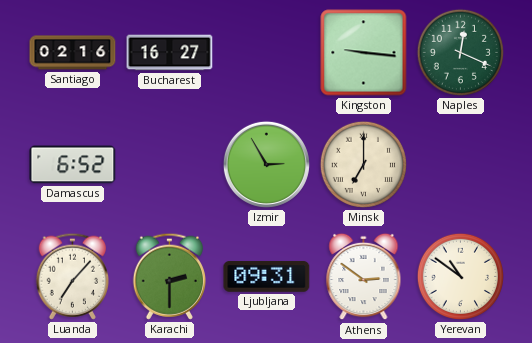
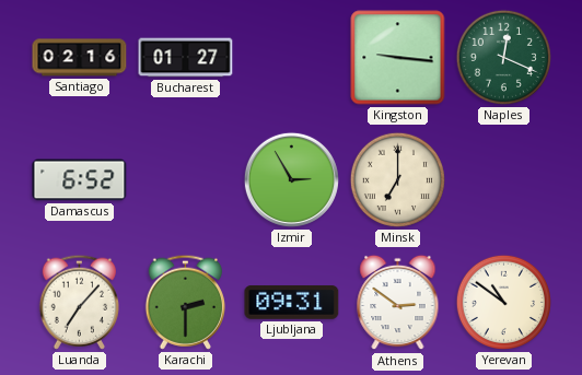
Bucharest: 16:27 -> 01:27 (186, 58)
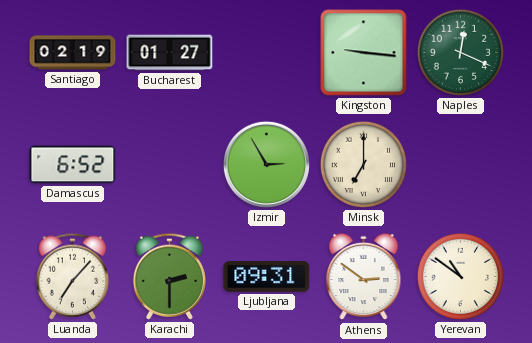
Santiago: 02:16 -> 02:19 (73, 53)
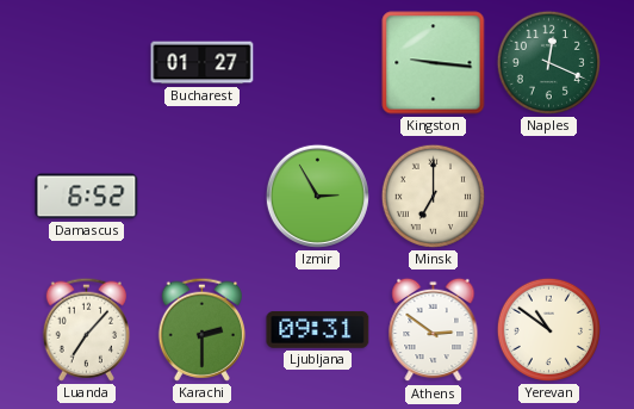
Santiago: 02:19 -> none (73, 53)
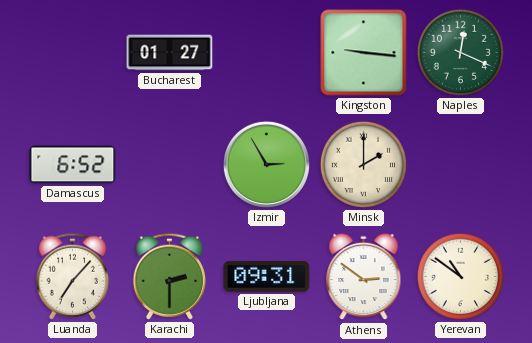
Minsk: 7:00 -> 2:00 (363, 164)
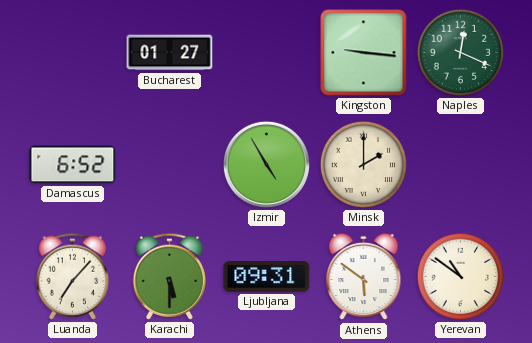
Izmir: 2:55 -> 4:55 (266, 164)
Karachi: 2:30 -> 5:30 (169, 276)
Athens: 2:51 -> 5:51 (364, 277)
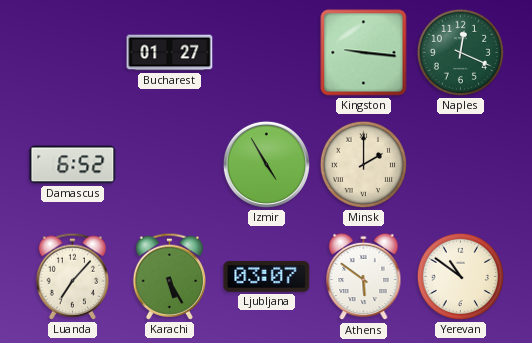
Karachi: 5:30 -> 5:25 (169, 276)
Ljubljana: 09:31 -> 03:07 (267, 277)
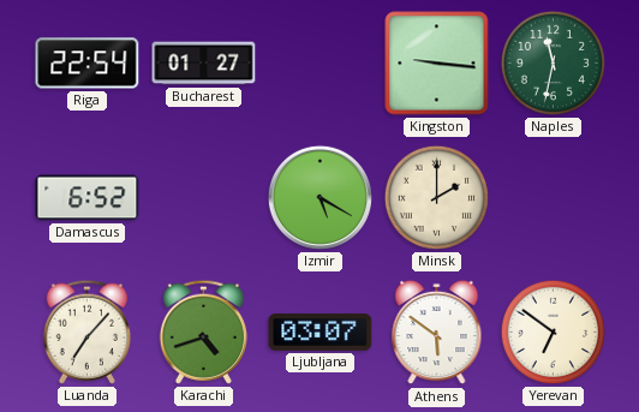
Riga: none -> 22:54 (88, 64)
Naples: 12:19 -> 11:32 (553, 62)
Izmir: 4:55 -> 5:20 (319, 197)
Karachi: 5:25 -> 4:42 (203, 332)
Yerevan: 10:51 -> 6:51 (553, 332)
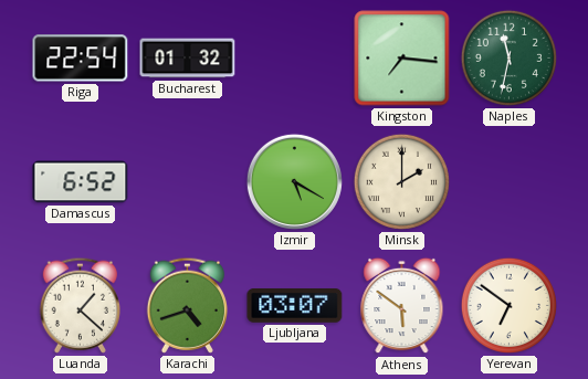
Bucharest: 01:27 -> 01:32 (188, 59)
Kingston: 9:16 -> 7:16 (402, 59)
Luanda: 7:07 -> 1:22 (80, 305)
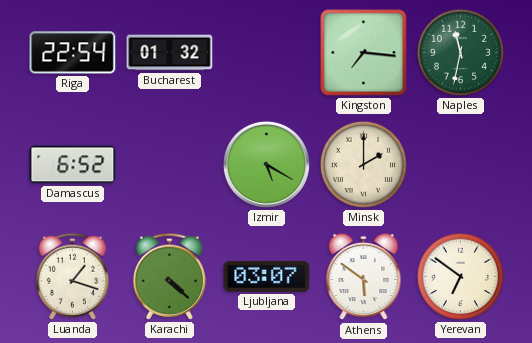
Luanda: 1:22 -> 1:18 (72, 276)
Karachi: 4:42 -> 4:22 (169, 276)
